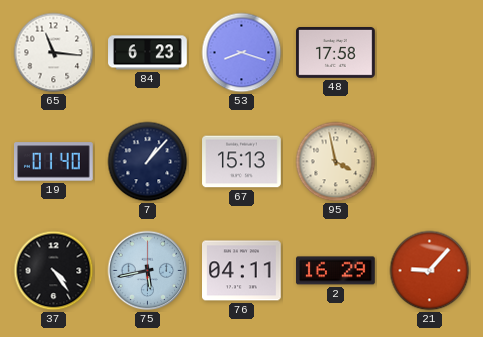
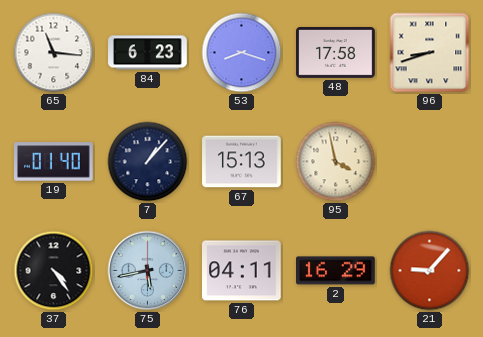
96: none -> 8:42 (430, 53)
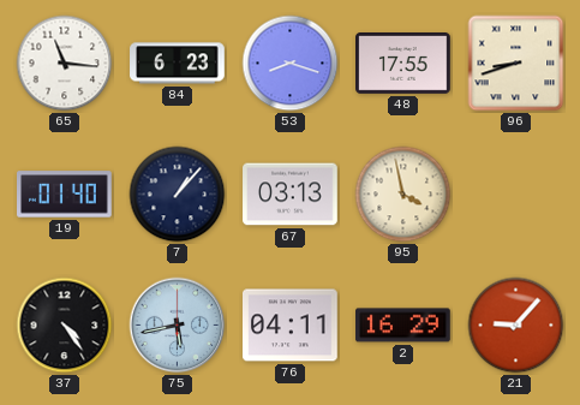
48: 17:58 -> 17:55 (403, 64)
67: 15:13 -> 03:13 (291, 195)
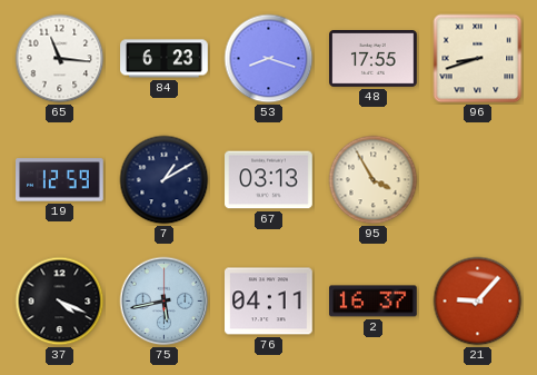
19: 01:40 -> 12:59 (60, 180)
7: 1:07 -> 1:10 (165, 180)
95: 3:58 -> 3:55 (374, 180)
37: 4:24 -> 4:19 (60, 302)
2: 16:29 -> 16:37 (374, 302)
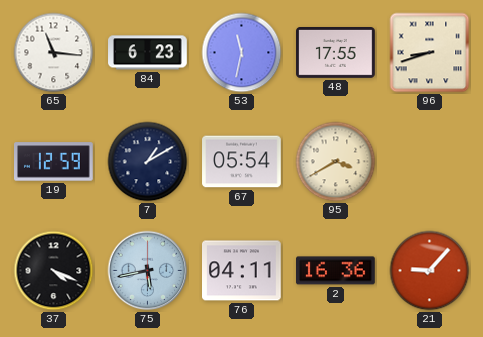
53: 8:18 -> 11:32 (242, 53)
67: 03:13 -> 05:54 (242, 162)
95: 3:55 -> 3:40 (336, 162)
2: 16:37 -> 16:36 (336, 271)
